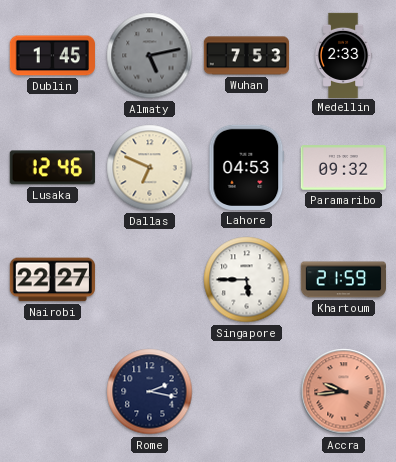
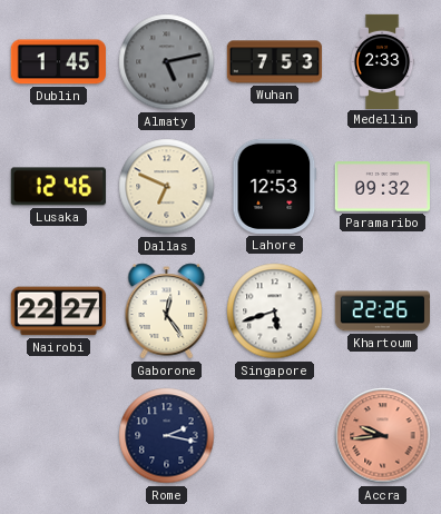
Lahore: 04:53 -> 12:53 (275, 186)
Gaborone: none -> 12:24 (167, 312)
Singapore: 5:45 -> 5:42 (275, 312)
Khartoum: 21:59 -> 22:26 (382, 312)
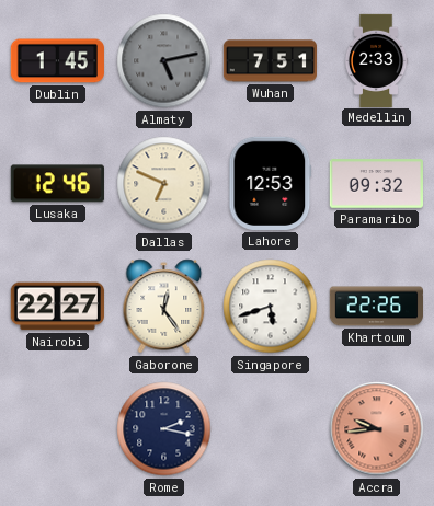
Wuhan: 7:53 -> 7:51 (270, 61)
